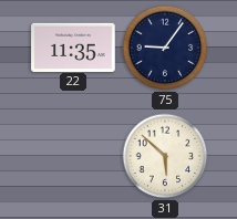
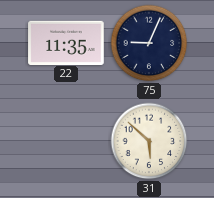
75: 9:06 -> 9:04 (149, 43)
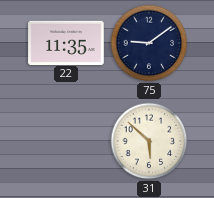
75: 9:04 -> 9:09 (149, 43)
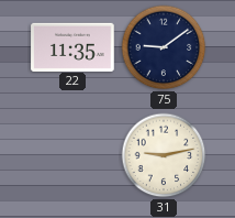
31: 5:52 -> 9:13 (164, 155)
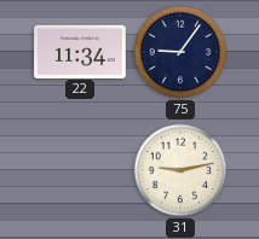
22: 11:35 -> 11:34 (80, 51)
75: 9:09 -> 9:06 (180, 52)
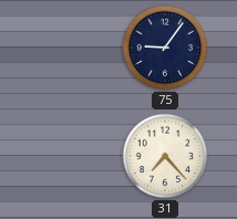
22: 11:34 -> none (80, 51)
31: 9:13 -> 7:23 (165, 156)
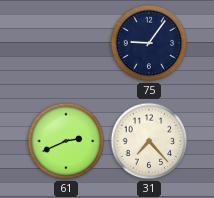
61: none -> 2:41 (66, 141)
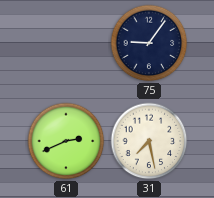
31: 7:23 -> 7:28 (149, 141)
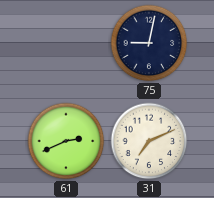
75: 9:06 -> 9:02 (149, 43)
31: 7:28 -> 7:11 (149, 141)
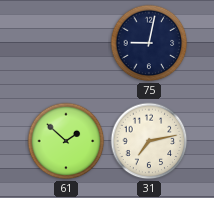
61: 2:41 -> 1:52 (66, 141)
31: 7:11 -> 7:13 (149, 141)
